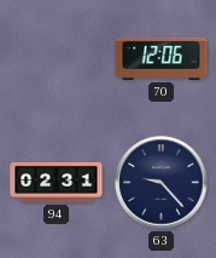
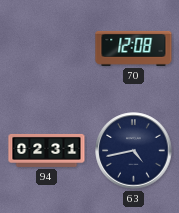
70: 12:06 -> 12:08 (134, 48)
63: 9:23 -> 4:43 (134, 151)
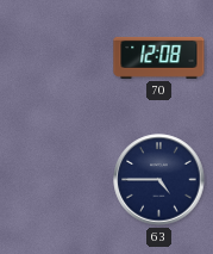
94: 02:31 -> none (47, 150)
63: 4:43 -> 4:45 (159, 180)
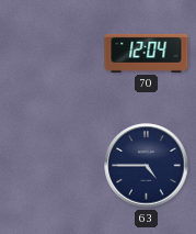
70: 12:08 -> 12:04 (147, 53)
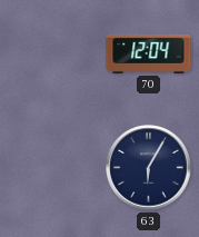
63: 4:45 -> 6:05 (149, 168)
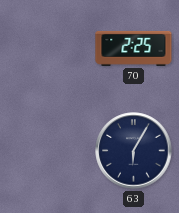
70: 12:04 -> 2:25 (134, 48)
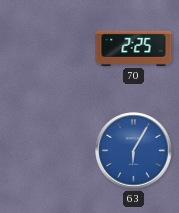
63 dial: navy -> blue (134, 151)
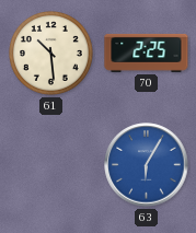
61: none -> 10:29 (50, 53)
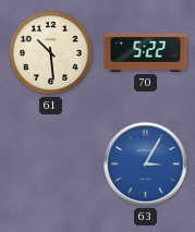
70: 2:25 -> 5:22 (146, 52)
63: 6:05 -> 3:05 (146, 164)
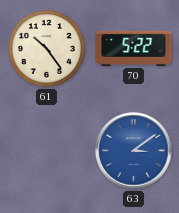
61: 10:29 -> 10:24 (46, 48)
63: 3:05 -> 3:09 (134, 151)
